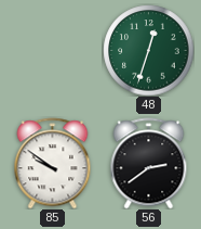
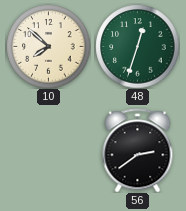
10: none -> 7:52 (48, 46)
85: 9:51 -> none (53, 163)
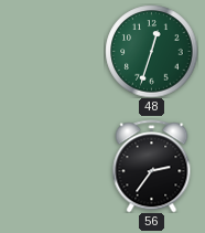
10: 7:52 -> none (48, 46)
56: 2:39 -> 2:36 (152, 166)
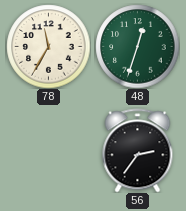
78: none -> 11:35 (48, 46)
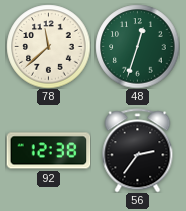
78: 11:35 -> 11:38 (48, 46)
92: none -> 12:38 (48, 151)
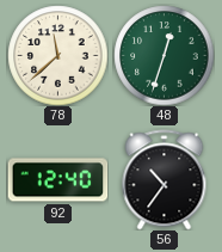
92: 12:38 -> 12:40 (57, 180)
56: 2:36 -> 10:36 (165, 179)
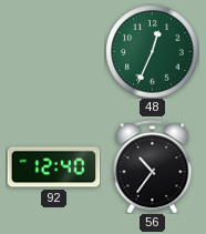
78: 11:38 -> none (57, 55)
48: 12:33 -> 12:34 (152, 51)
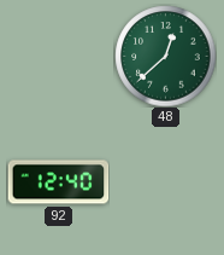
48: 12:34 -> 12:38 (165, 56)
56: 10:36 -> none (153, 166)
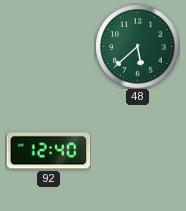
48: 12:38 -> 5:38 (137, 46)
